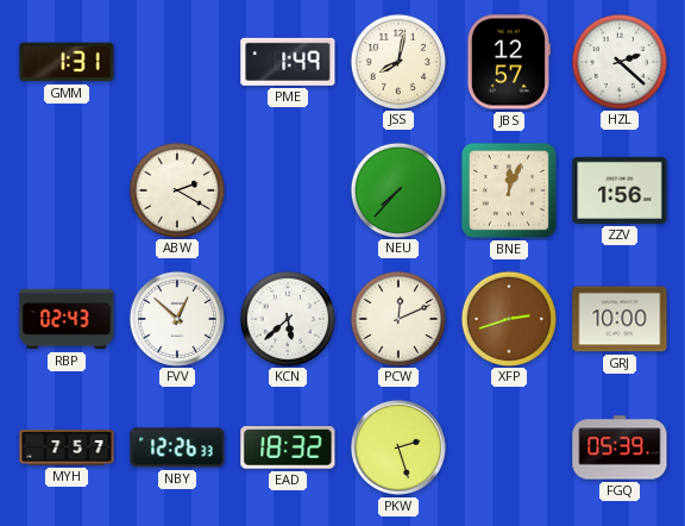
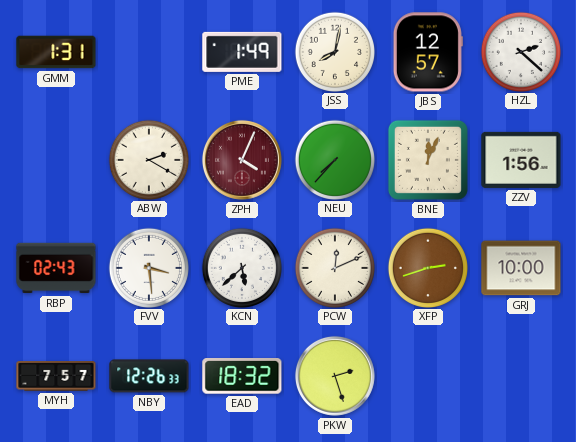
ZPH: none -> 4:04 (242, 160)
FVV: 12:52 -> 3:29 (148, 267)
FGQ: 05:39 -> none (620, 447)
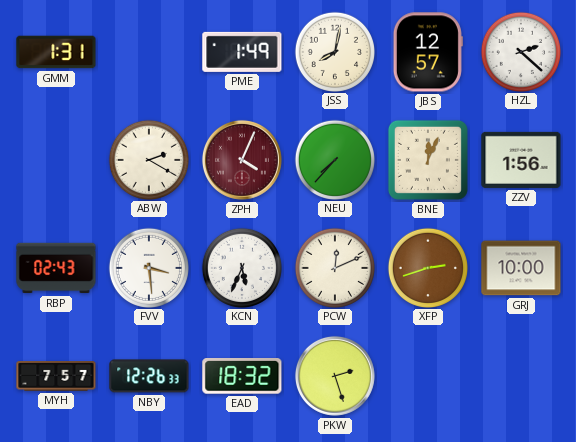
KCN: 5:38 -> 5:34 (241, 267)
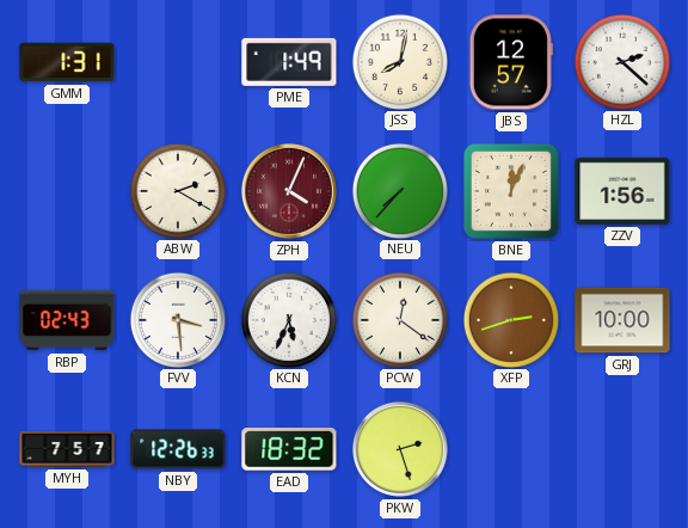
PCW: 12:11 -> 12:21 (399, 319)
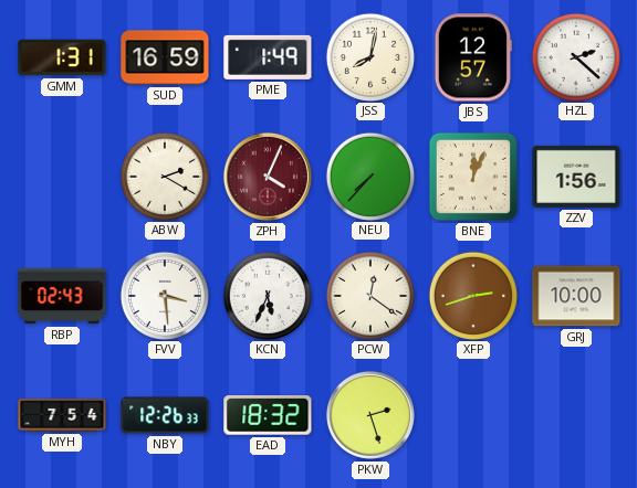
SUD: none -> 16:59 (165, 57)
MYH: 7:57 -> 7:54 (62, 415)
